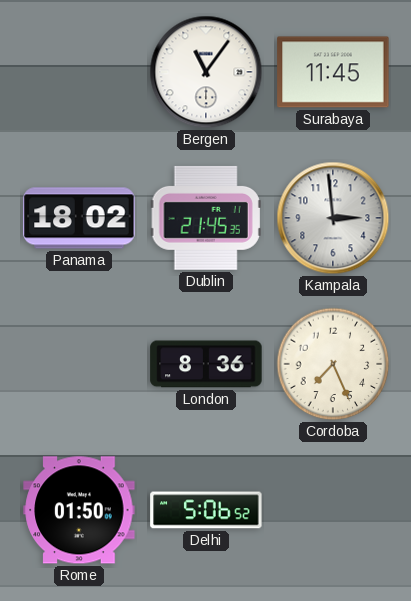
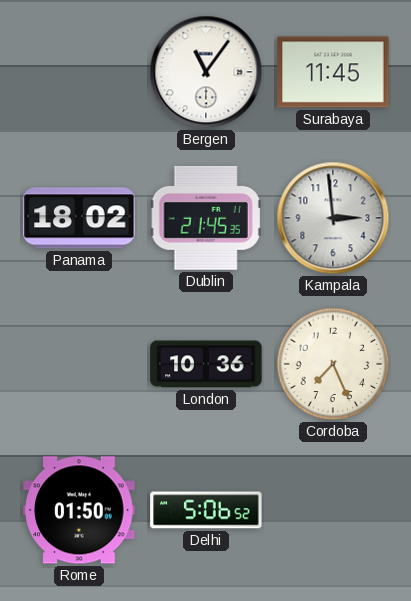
London: 8:36 -> 10:36 (206, 364)
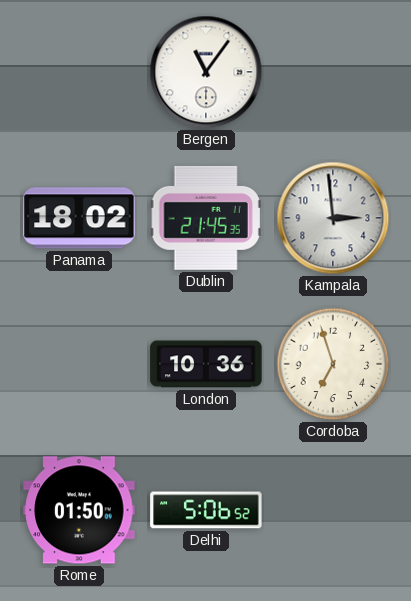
Surabaya: 11:45 -> none (333, 72)
Cordoba: 7:26 -> 6:57 (333, 364)
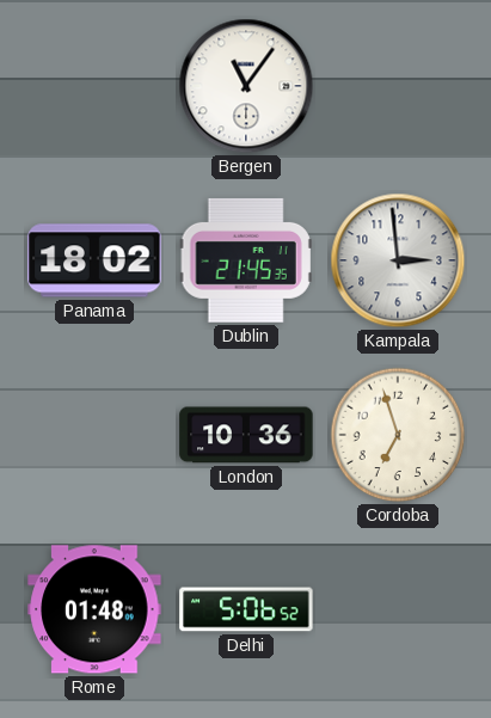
Rome: 01:50 -> 01:48 (94, 609)
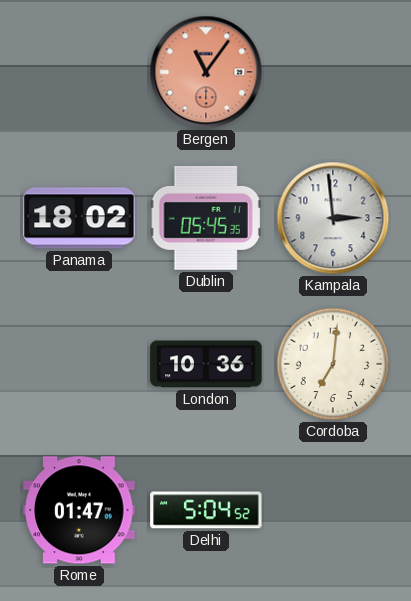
Bergen dial: white -> salmon (206, 72)
Dublin: 21:45 -> 05:45 (206, 218)
Cordoba: 6:57 -> 7:01 (333, 364)
Rome: 01:48 -> 01:47 (79, 510)
Delhi: 5:06 -> 5:04 (206, 510)
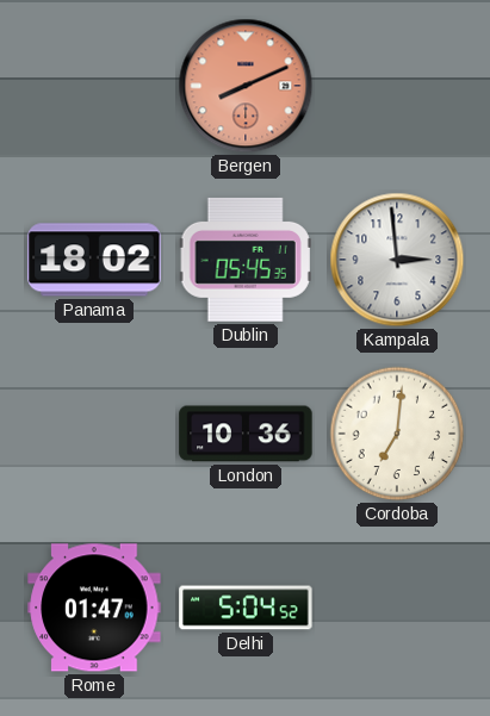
Bergen: 11:06 -> 8:11 (246, 86)
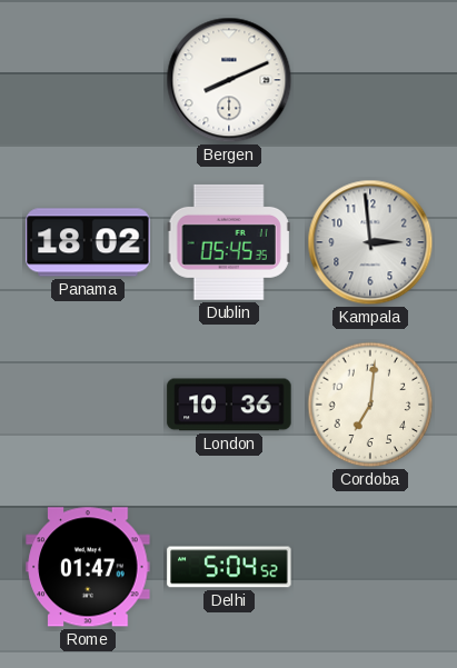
Bergen dial: salmon -> white (229, 80)
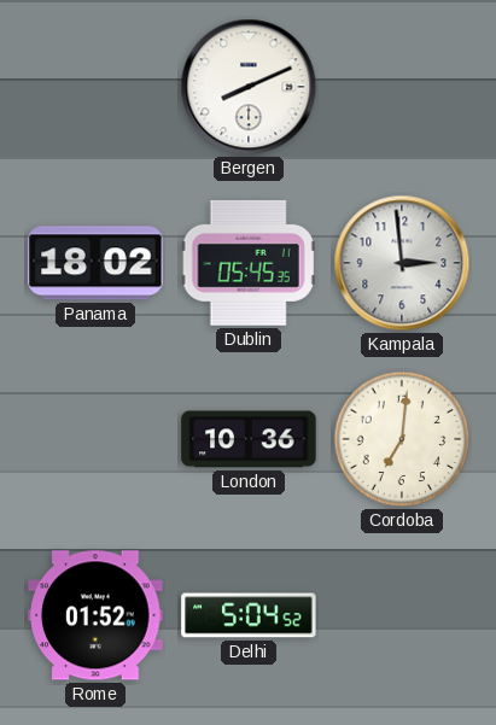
Rome: 01:47 -> 01:52 (95, 615)
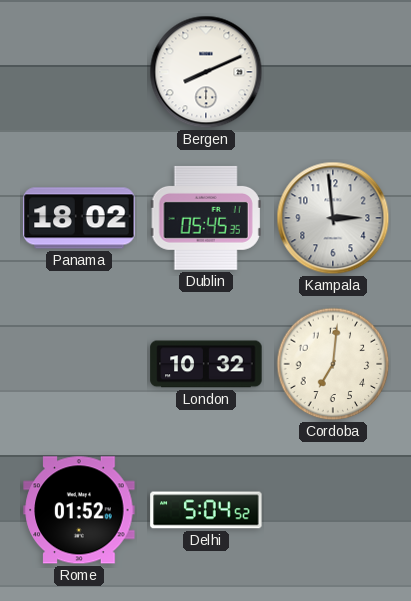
London: 10:36 -> 10:32 (206, 364)
